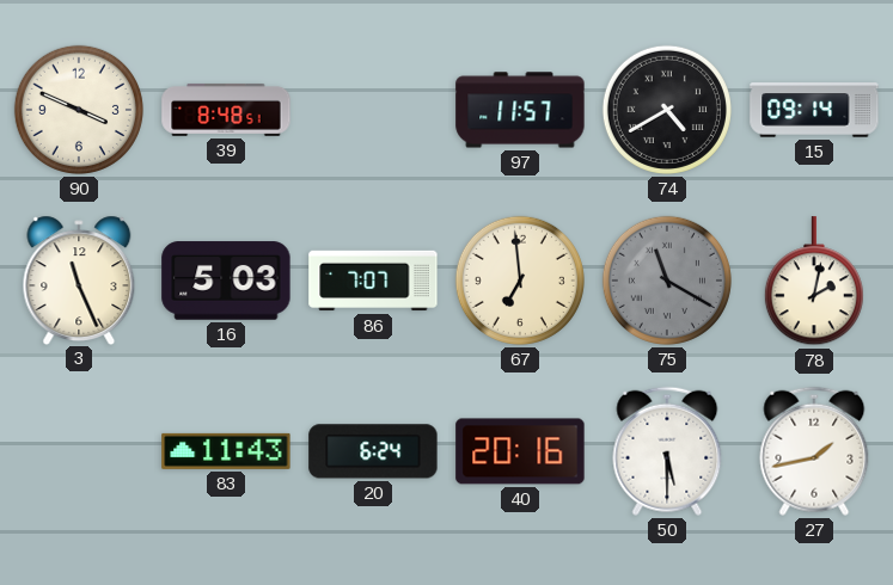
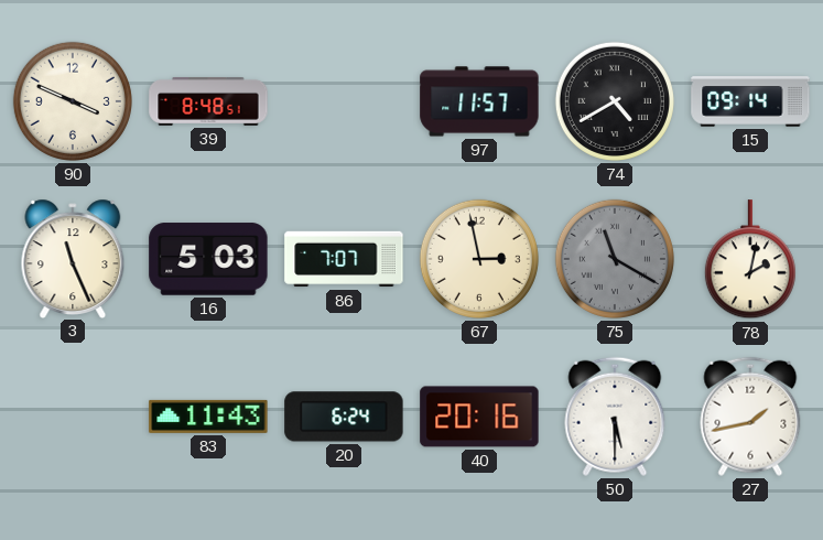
67: 6:59 -> 2:58 (479, 259)
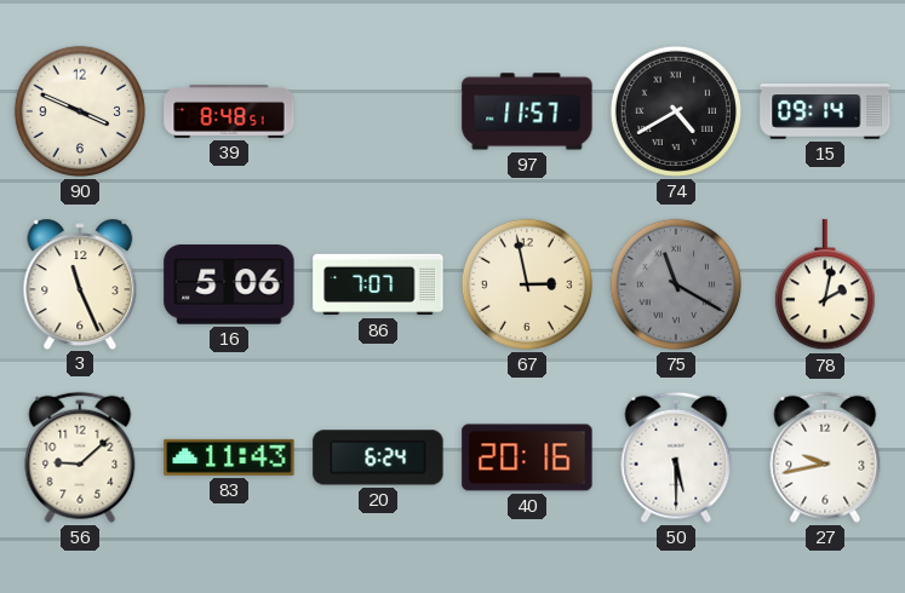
16: 5:03 -> 5:06 (229, 284)
56: none -> 9:08 (80, 457)
27: 1:43 -> 9:43 (825, 457)
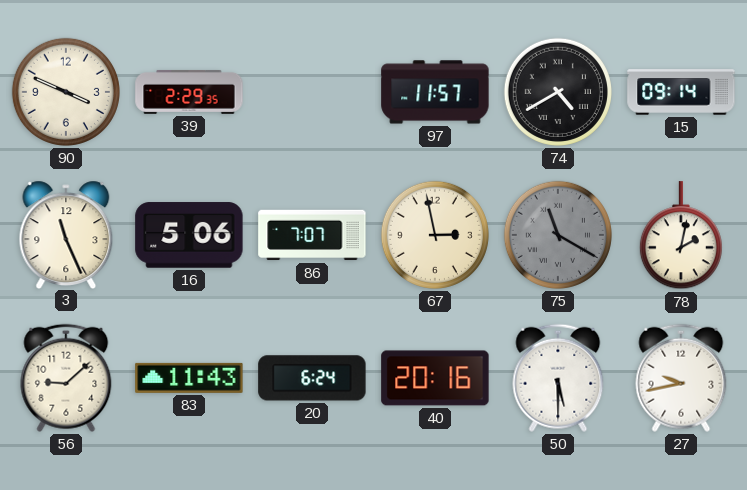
39: 8:48 -> 2:29 (189, 92)
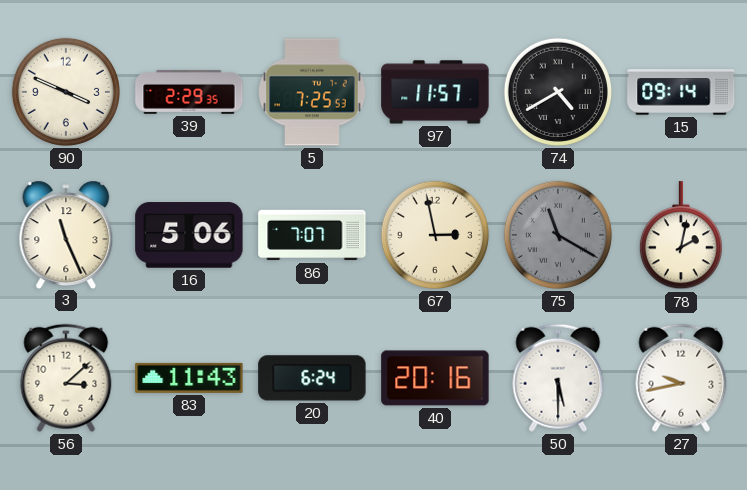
5: none -> 7:25 (312, 92)
56: 9:08 -> 3:08 (66, 378)
